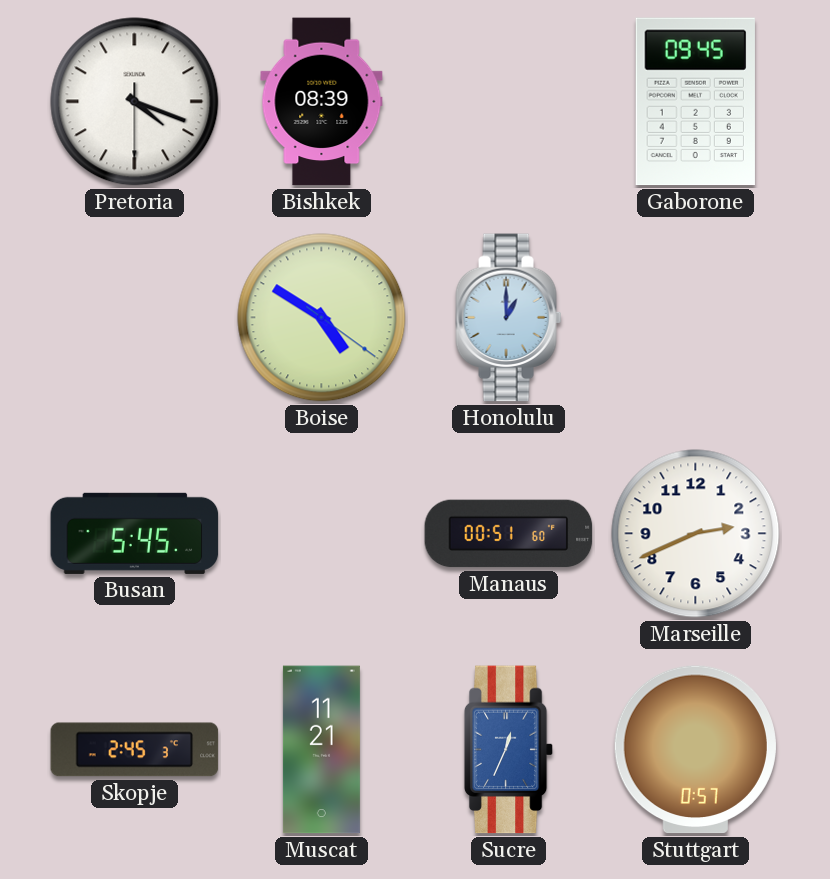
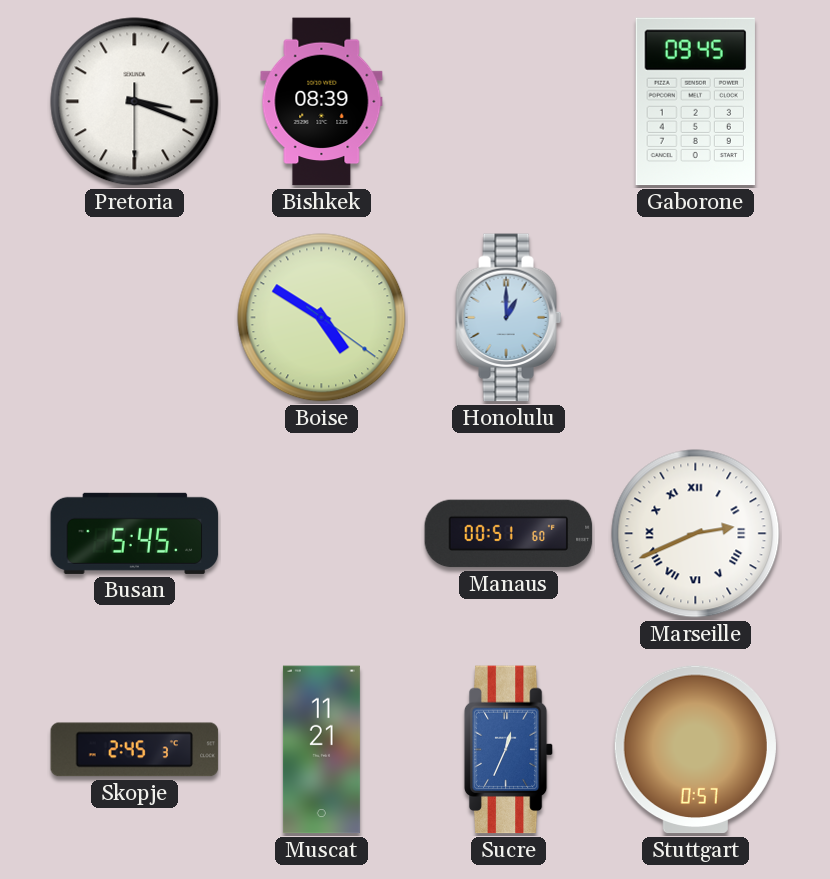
Pretoria: 4:18 -> 3:18 (135, 102)
Marseille numerals: Arabic -> Roman (696, 534)
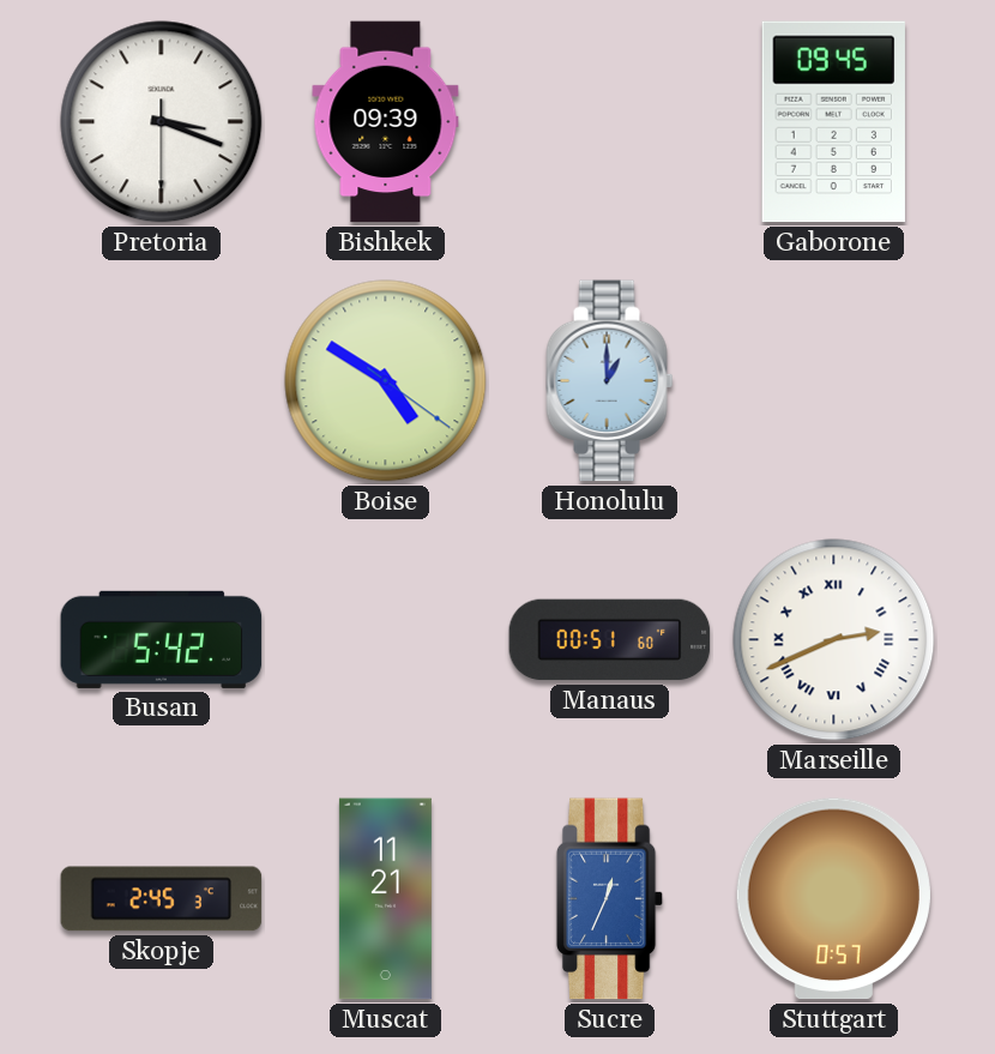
Bishkek: 08:39 -> 09:39 (386, 122)
Busan: 5:45 -> 5:42 (162, 639)
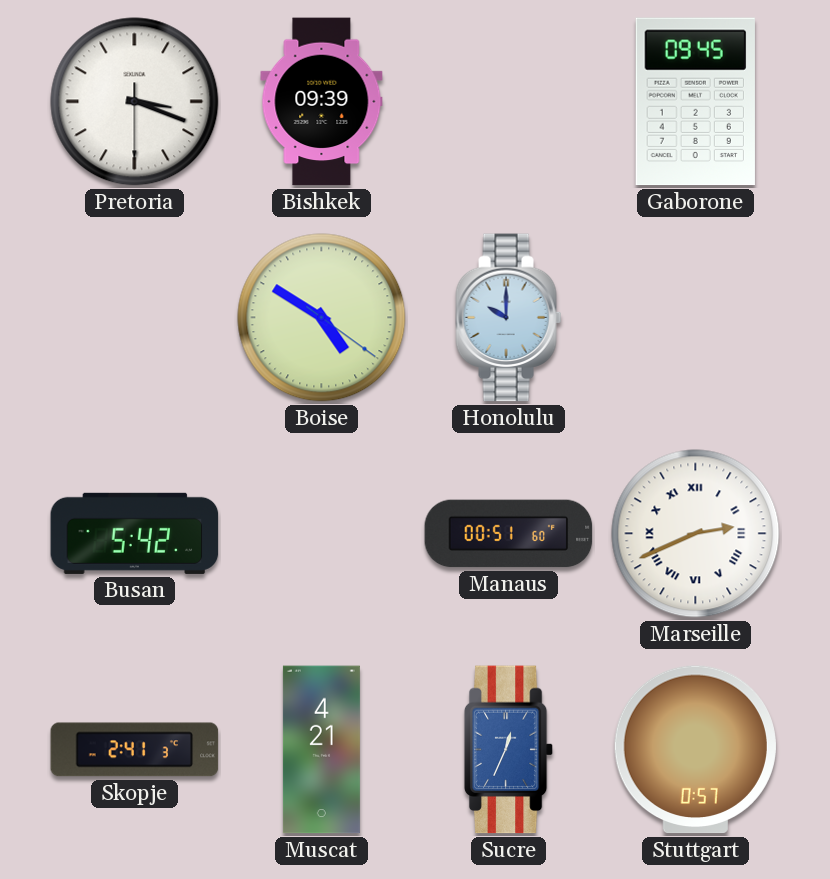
Honolulu: 1:00 -> 10:00 (509, 318)
Skopje: 2:45 -> 2:41 (135, 750)
Muscat: 11:21 -> 4:21 (321, 750)
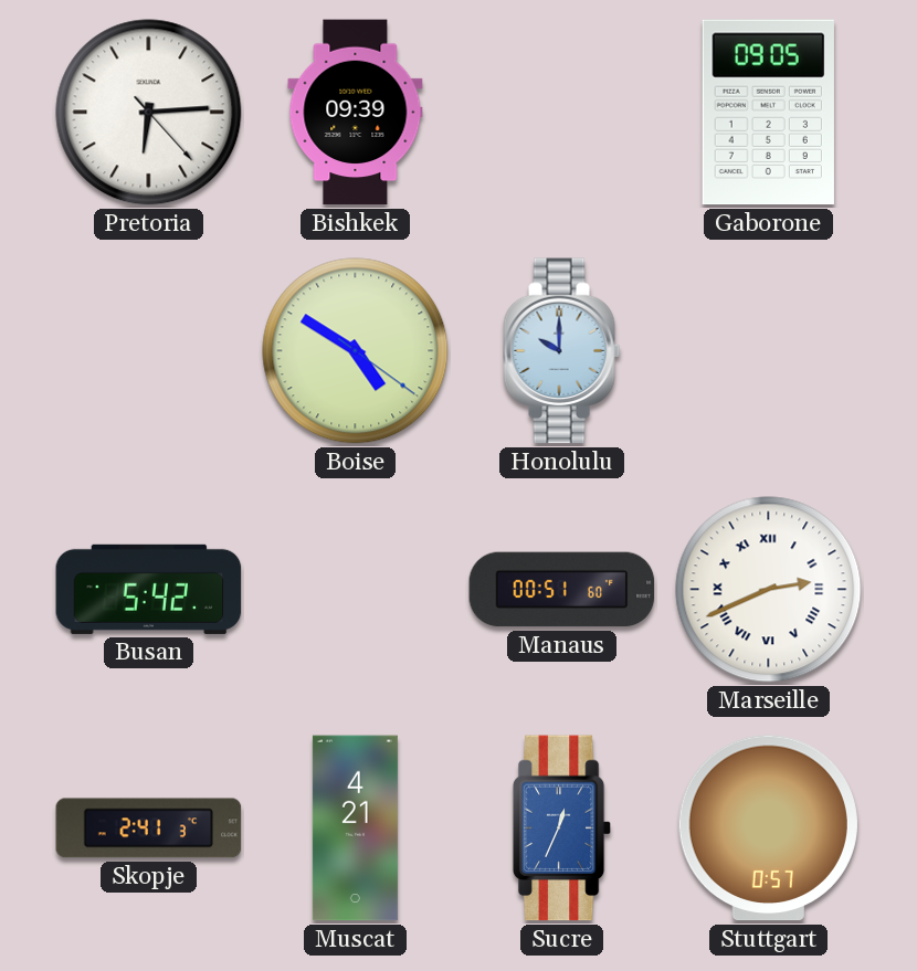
Pretoria: 3:18 -> 6:14 (149, 113)
Gaborone: 09:45 -> 09:05 (768, 113)
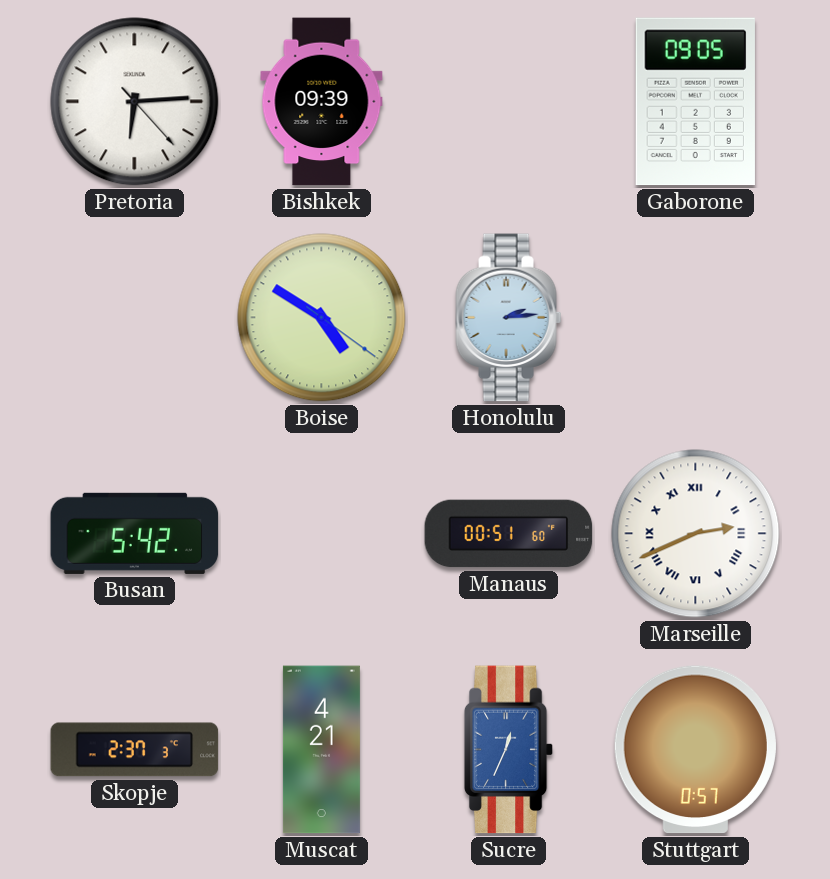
Honolulu: 10:00 -> 2:14 (509, 318)
Skopje: 2:41 -> 2:37 (135, 750)
